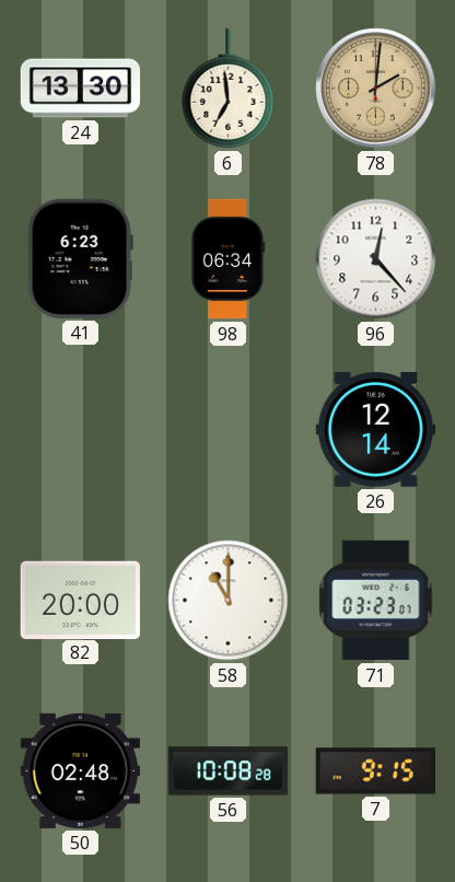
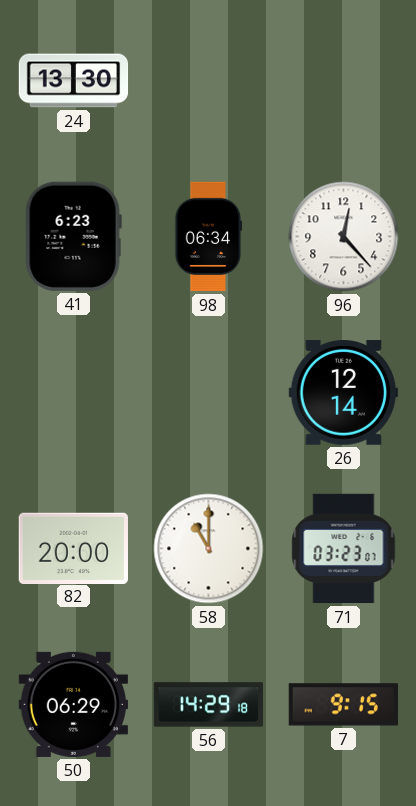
6: 6:59 -> none (229, 89)
78: 2:01 -> none (376, 89)
50: 02:48 -> 06:29 (73, 704)
56: 10:08 -> 14:29 (209, 705)
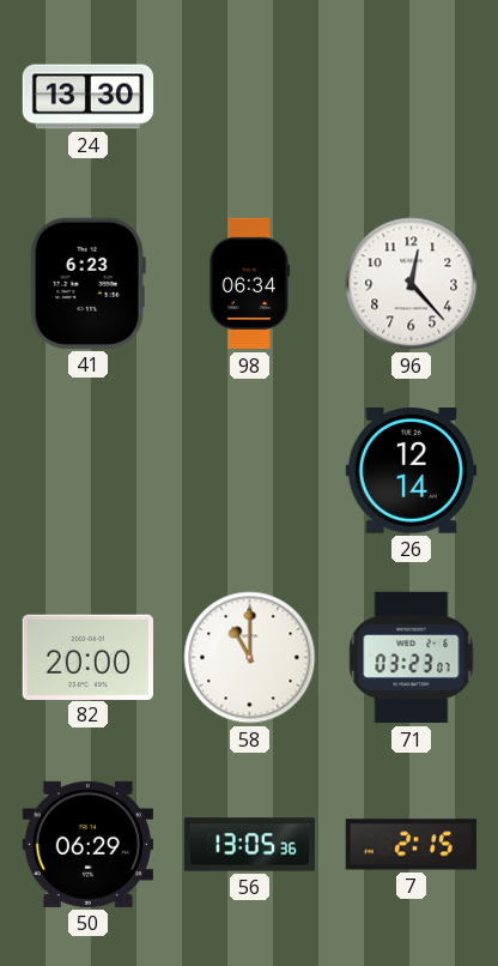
56: 14:29 -> 13:05 (250, 845)
7: 9:15 -> 2:15 (411, 845)
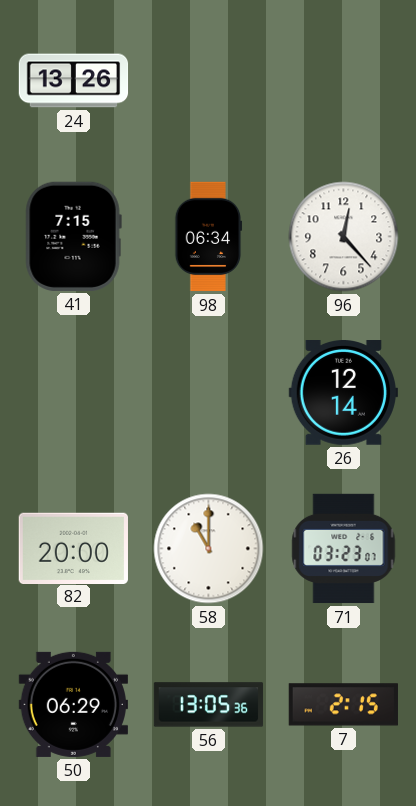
24: 13:30 -> 13:26 (74, 81)
41: 6:23 -> 7:15 (73, 236)
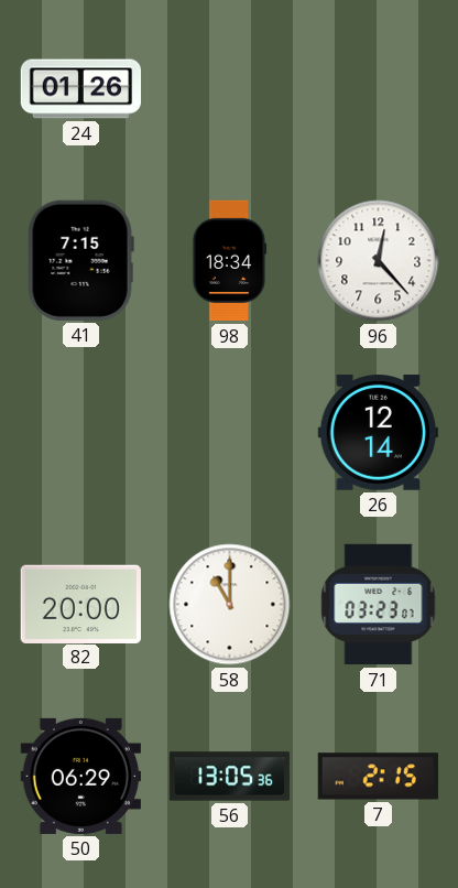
24: 13:26 -> 01:26 (81, 89)
98: 06:34 -> 18:34 (229, 261)
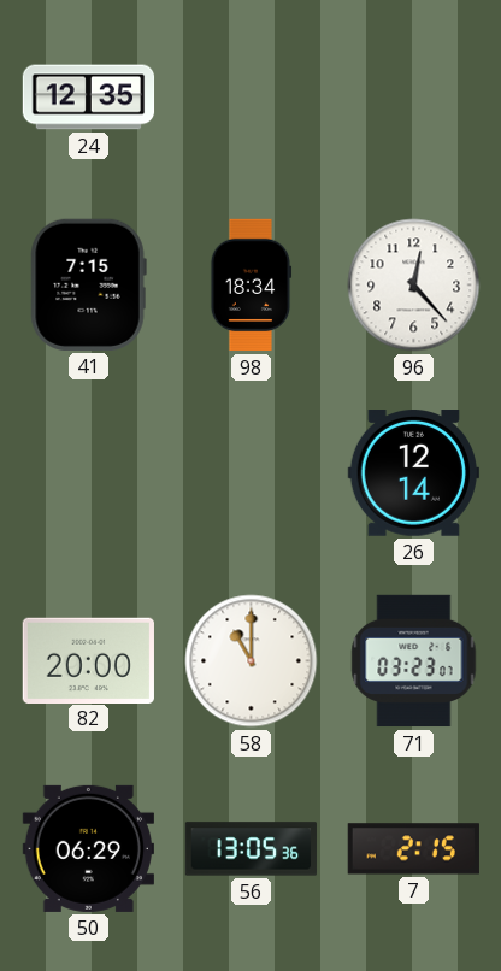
24: 01:26 -> 12:35 (89, 98)
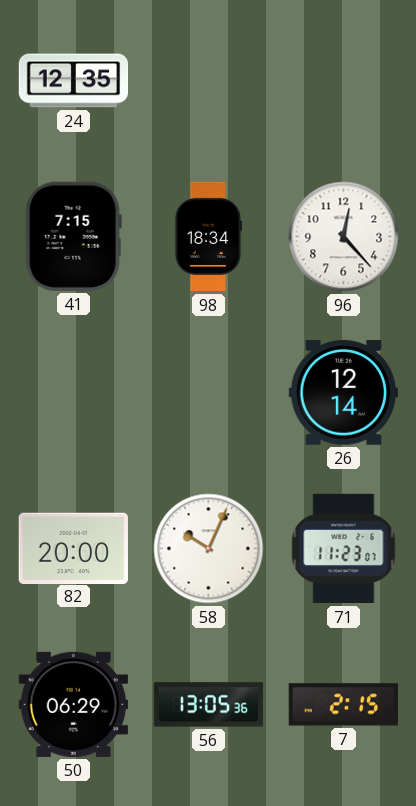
58: 11:00 -> 10:04 (209, 549)
71: 03:23 -> 11:23 (344, 549)
